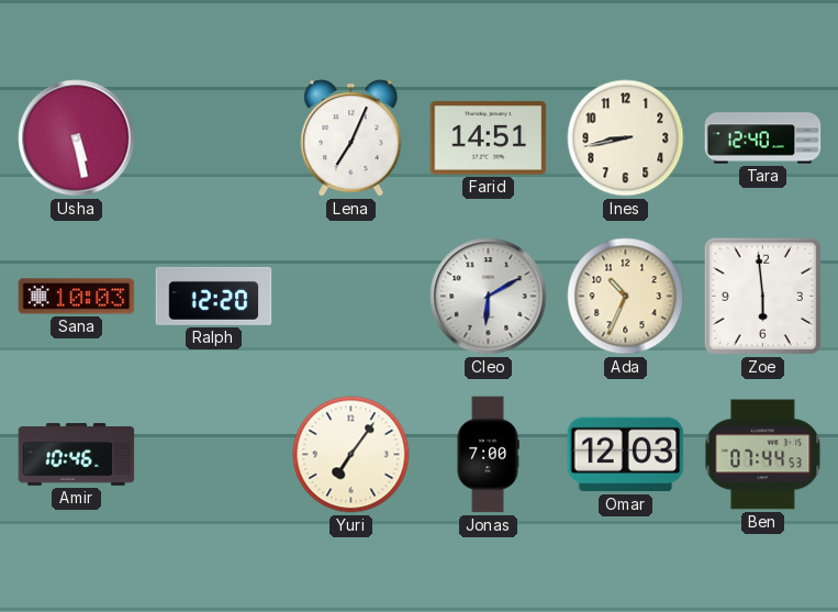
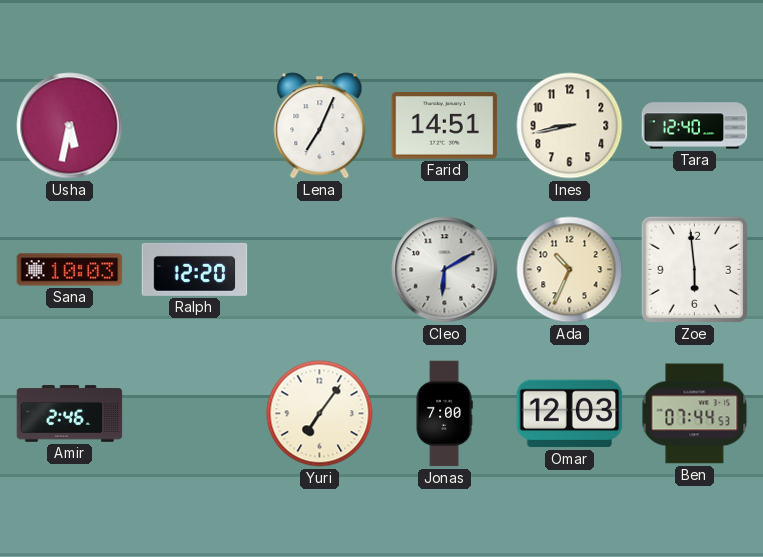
Usha: 5:28 -> 5:32 (70, 126)
Amir: 10:46 -> 2:46 (70, 414)
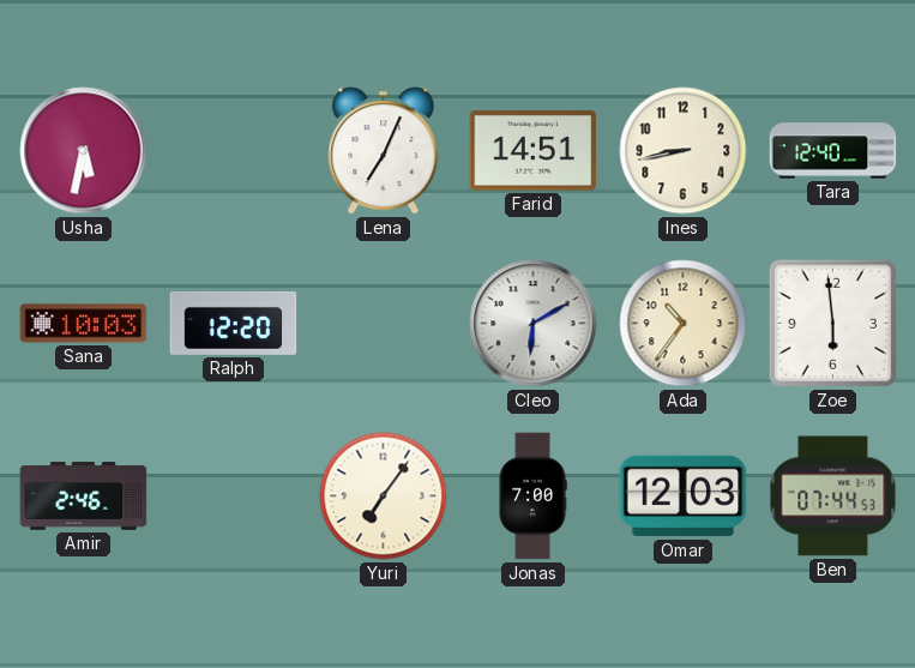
Ada: 10:34 -> 10:36 (684, 324)
